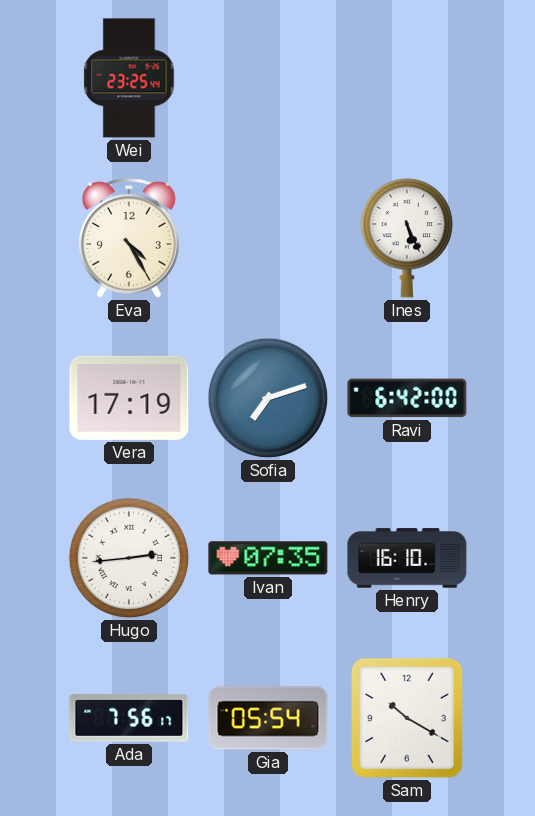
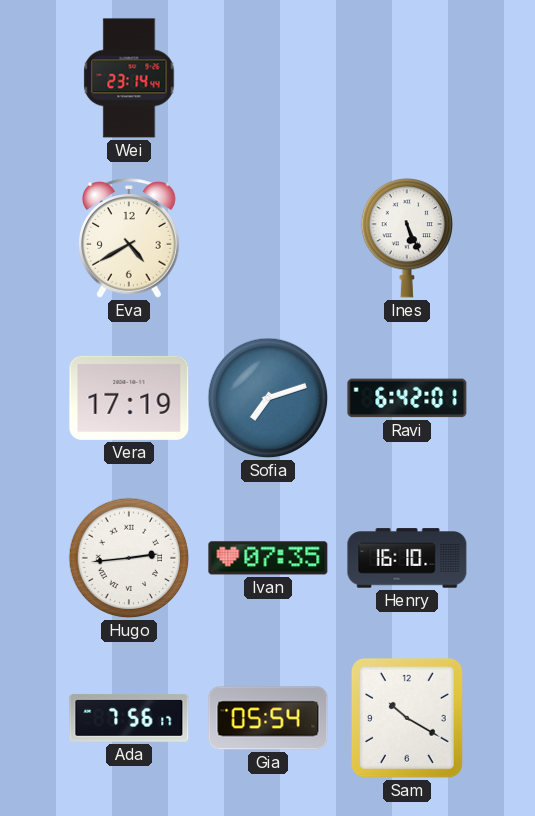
Wei: 23:25 -> 23:14 (129, 78)
Eva: 4:25 -> 4:40 (129, 238)
Ravi: 6:42:00 -> 6:42:01 (407, 398)
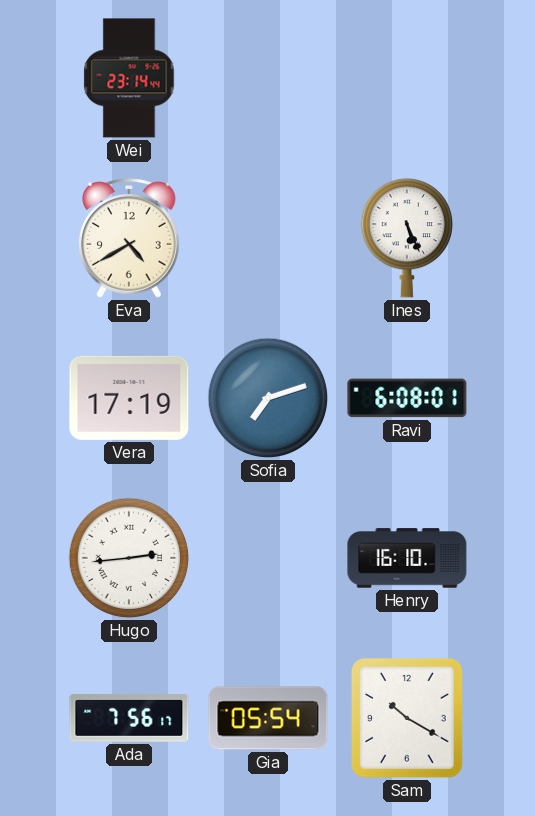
Ravi: 6:42 -> 6:08 (407, 398)
Ivan: 07:35 -> none (268, 558)
